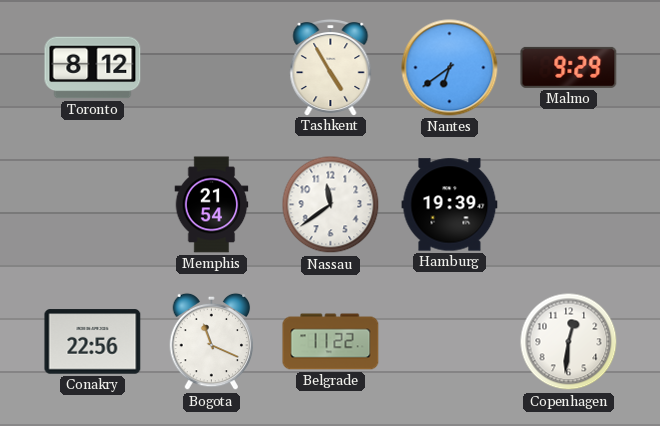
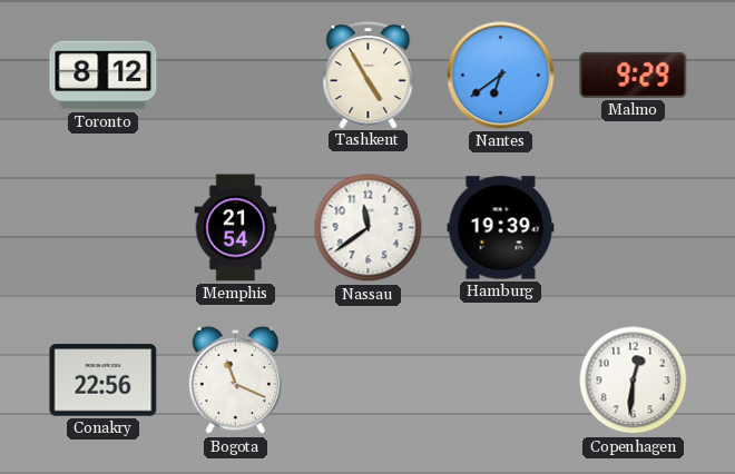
Belgrade: 11:22 -> none (331, 342)
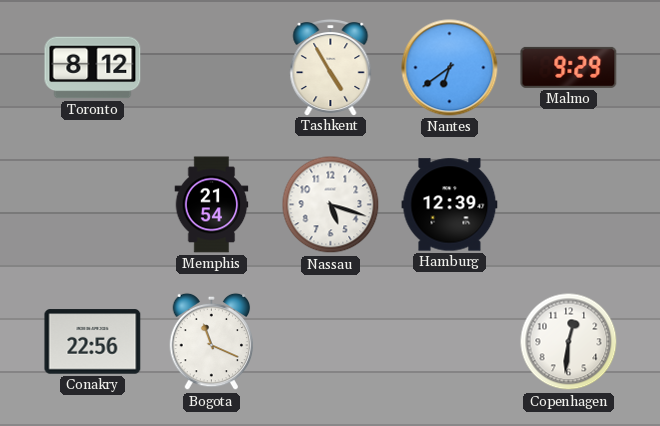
Nassau: 11:39 -> 5:18 (331, 205)
Hamburg: 19:39 -> 12:39 (450, 205)
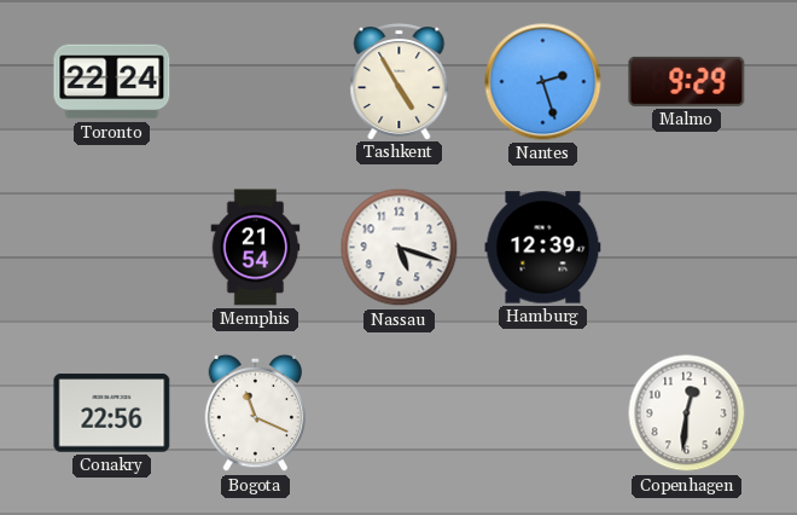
Toronto: 8:12 -> 22:24 (112, 82)
Nantes: 6:39 -> 2:27 (543, 82)
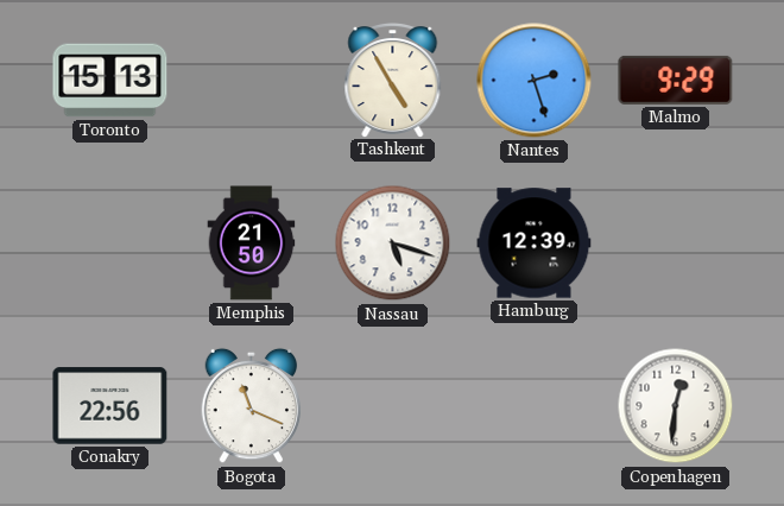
Toronto: 22:24 -> 15:13 (110, 81)
Memphis: 21:54 -> 21:50 (252, 243)
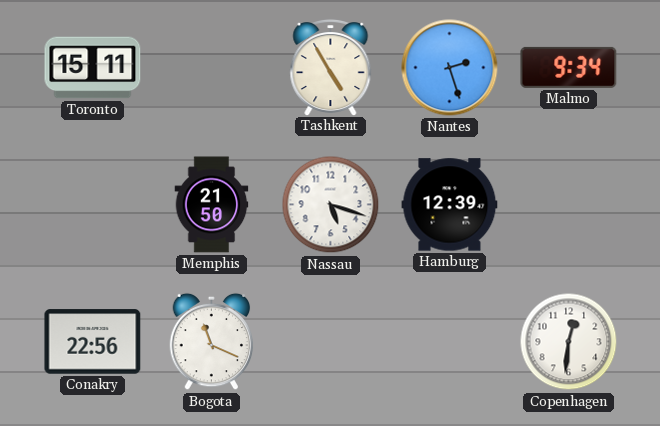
Toronto: 15:13 -> 15:11 (93, 68)
Malmo: 9:29 -> 9:34 (569, 67)
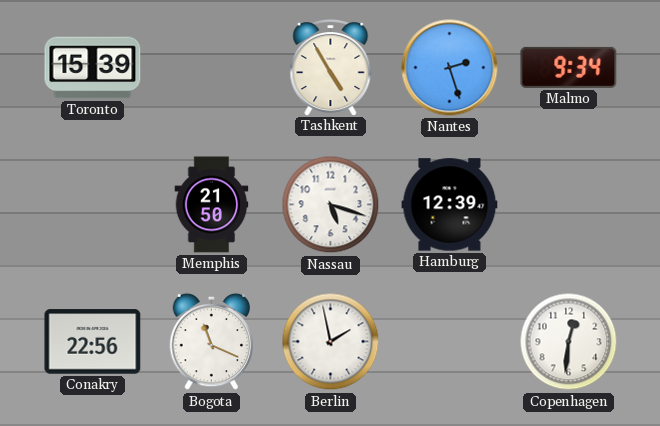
Toronto: 15:11 -> 15:39 (93, 68)
Berlin: none -> 1:58 (331, 342)
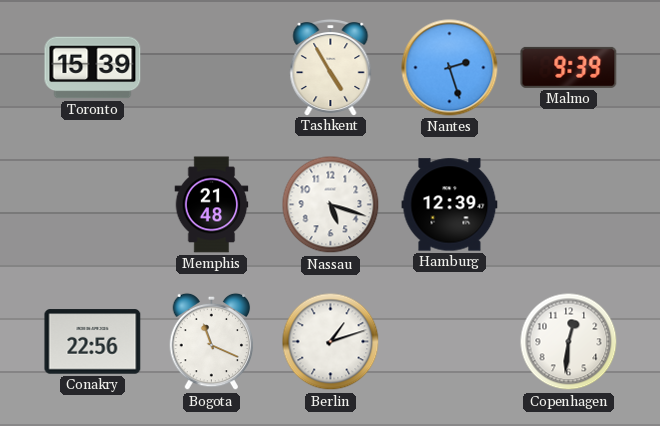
Malmo: 9:34 -> 9:39 (569, 67)
Memphis: 21:50 -> 21:48 (212, 205)
Berlin: 1:58 -> 1:12 (331, 342)
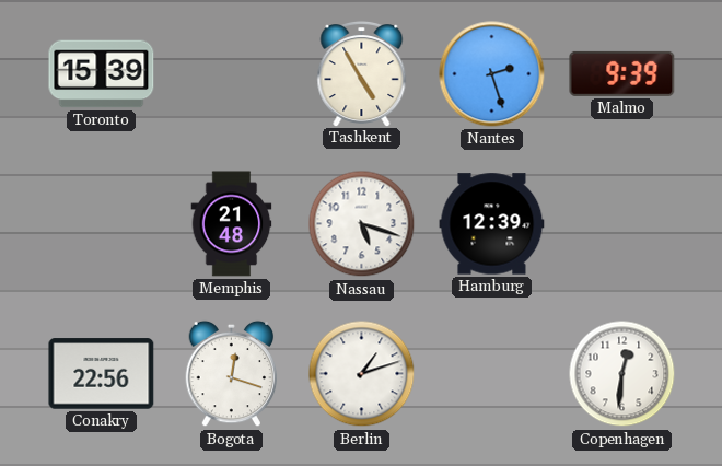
Bogota: 11:19 -> 12:18 (232, 374)
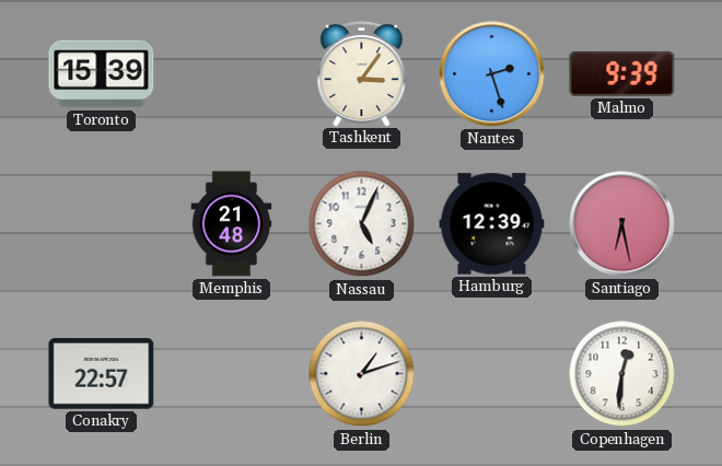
Tashkent: 4:55 -> 3:06 (362, 73)
Nassau: 5:18 -> 5:04 (362, 224)
Santiago: none -> 6:28 (622, 224)
Conakry: 22:56 -> 22:57 (102, 374)
Bogota: 12:18 -> none (232, 374)
